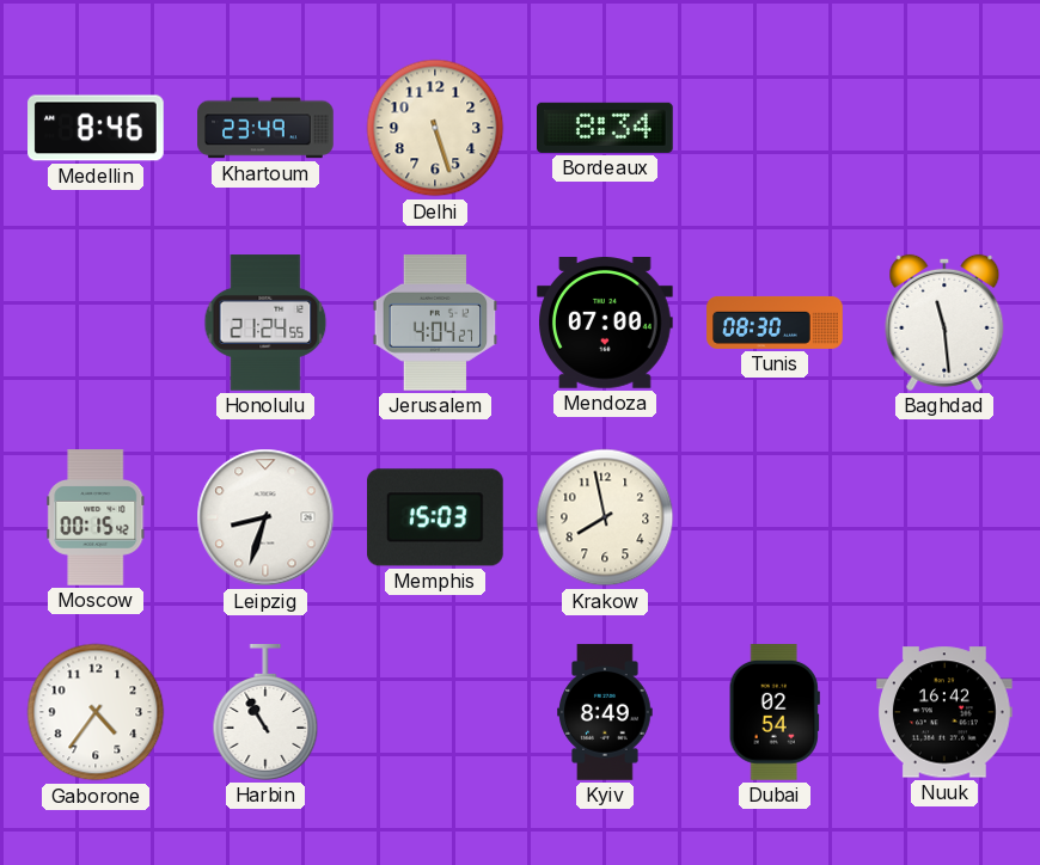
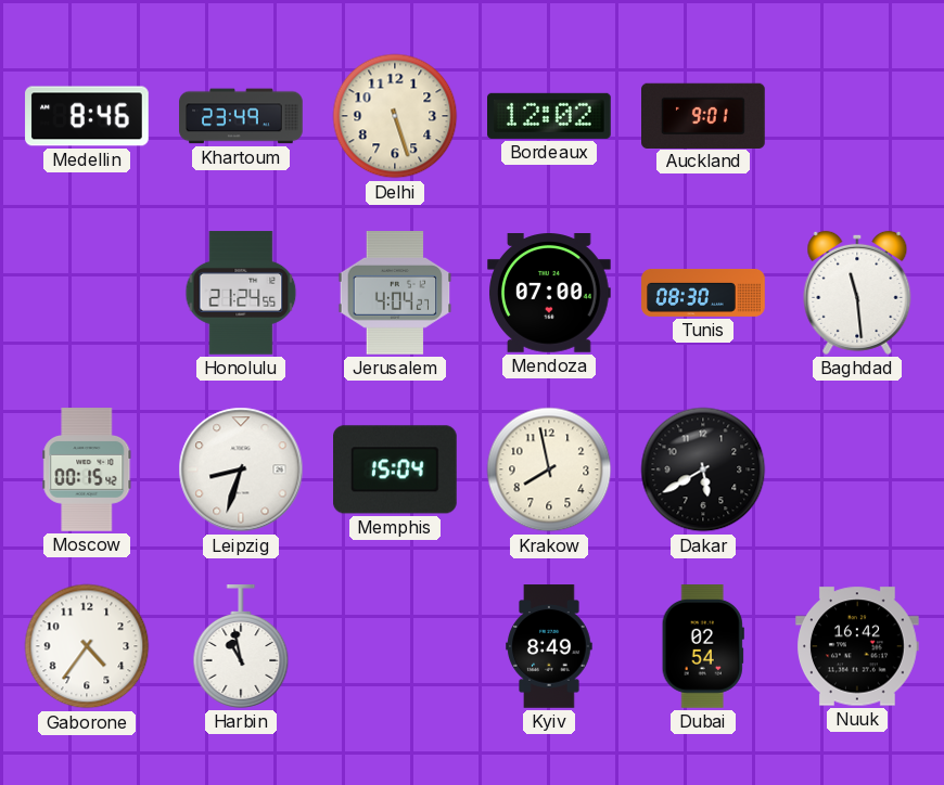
Bordeaux: 8:34 -> 12:02 (550, 116)
Auckland: none -> 9:01 (704, 115)
Memphis: 15:03 -> 15:04 (396, 469)
Dakar: none -> 5:40 (703, 469)
Harbin: 10:55 -> 10:58 (241, 646)
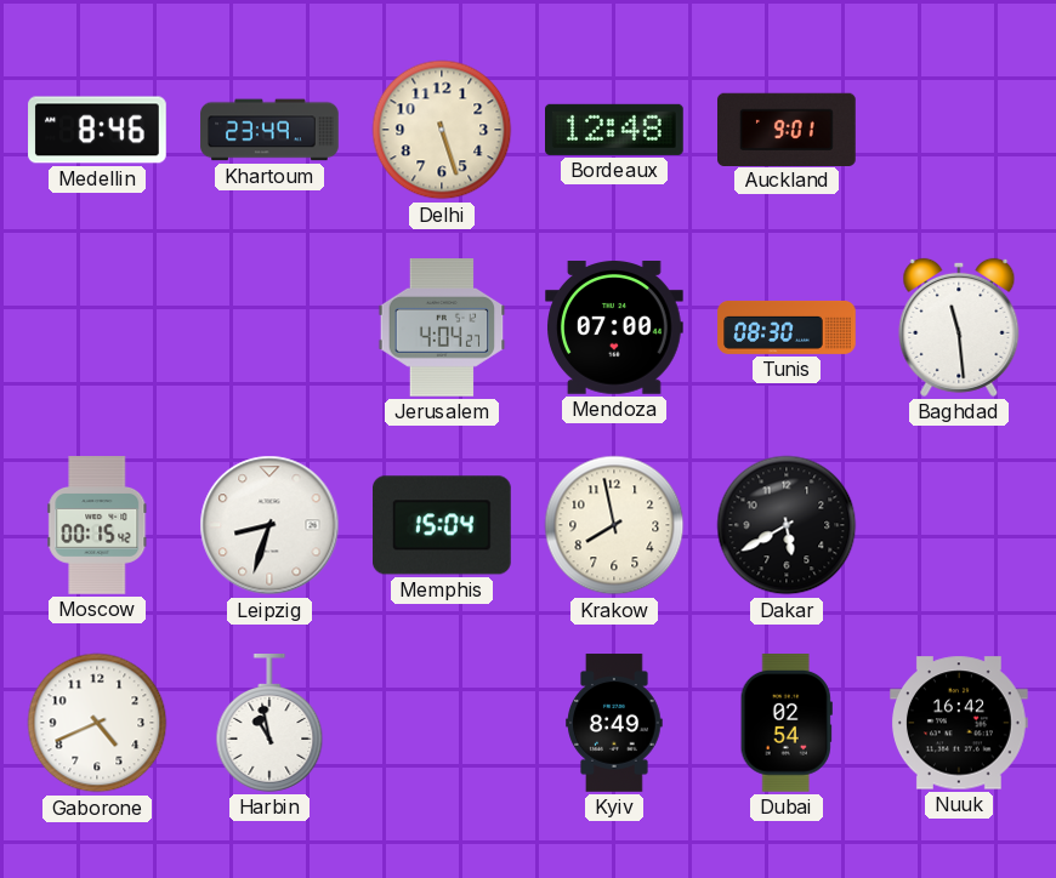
Bordeaux: 12:02 -> 12:48 (615, 130)
Honolulu: 21:24 -> none (241, 293)
Gaborone: 4:36 -> 4:41 (97, 723)
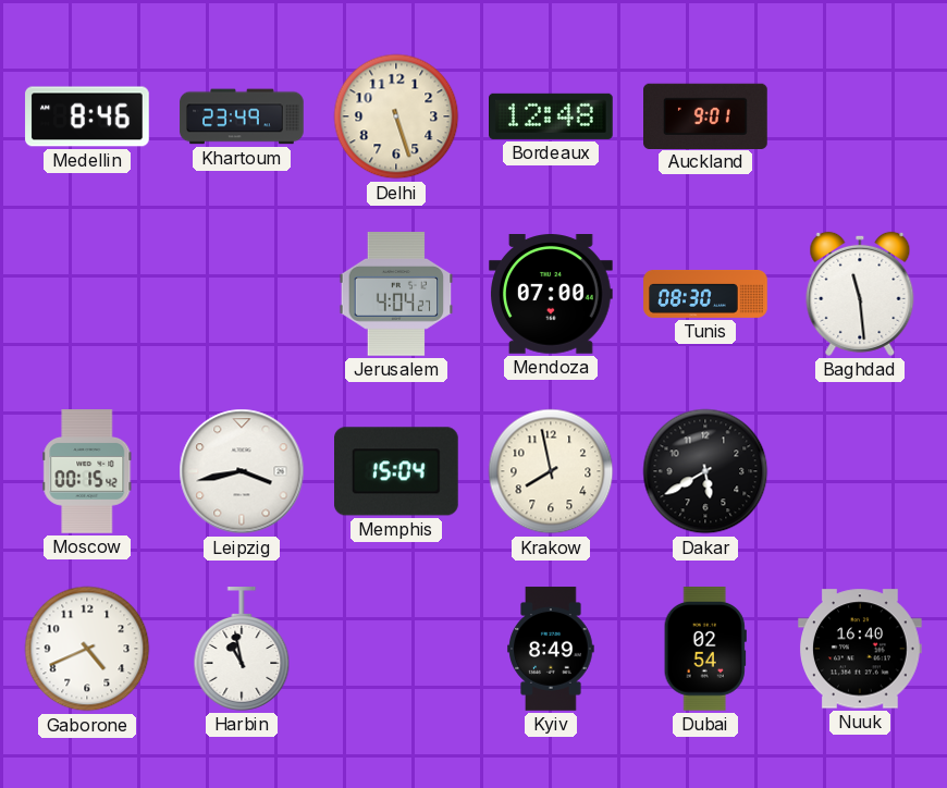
Leipzig: 8:33 -> 3:43 (242, 471)
Nuuk: 16:42 -> 16:40 (861, 649)
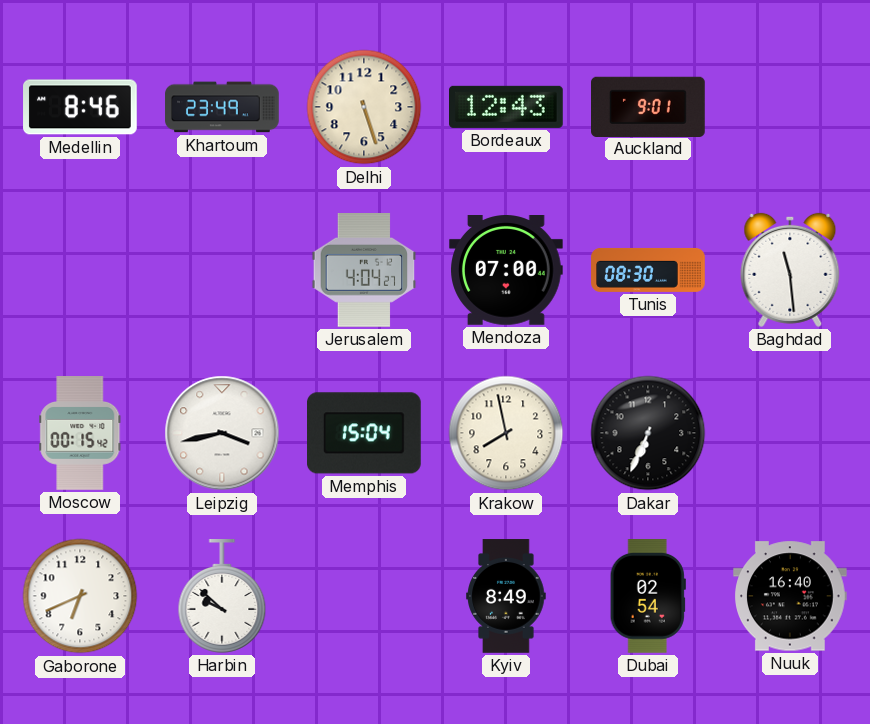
Bordeaux: 12:48 -> 12:43 (507, 107)
Dakar: 5:40 -> 6:34 (648, 433)
Gaborone: 4:41 -> 6:41 (80, 596)
Harbin: 10:58 -> 9:52 (222, 596)
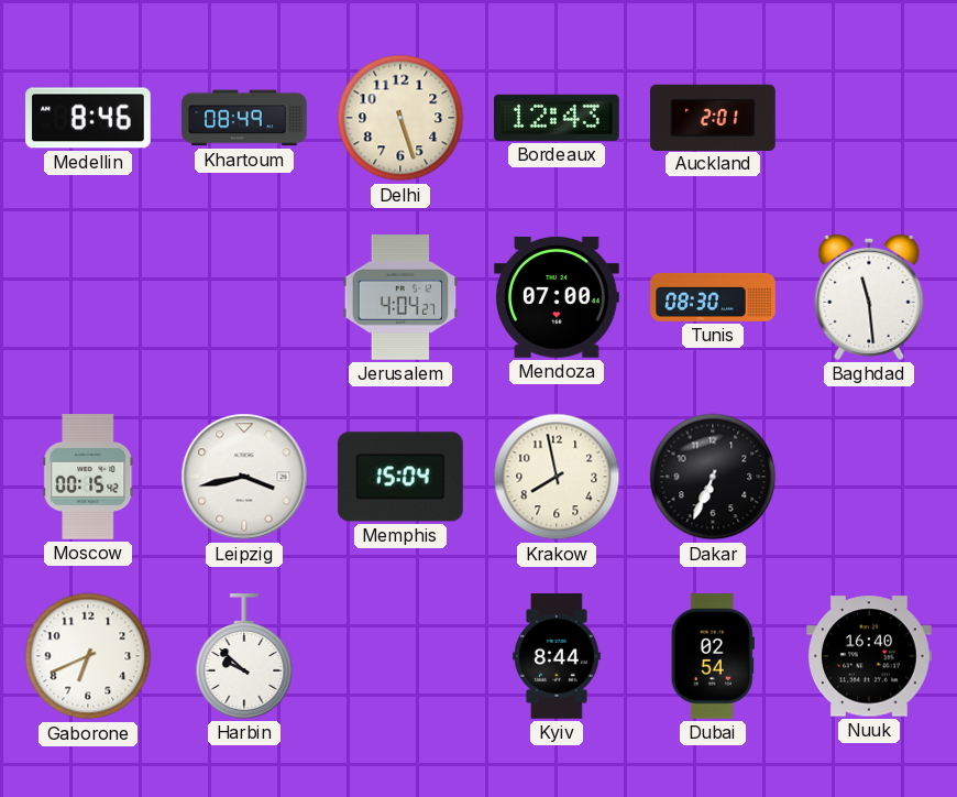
Khartoum: 23:49 -> 08:49 (244, 118)
Auckland: 9:01 -> 2:01 (714, 117)
Kyiv: 8:49 -> 8:44 (557, 656)
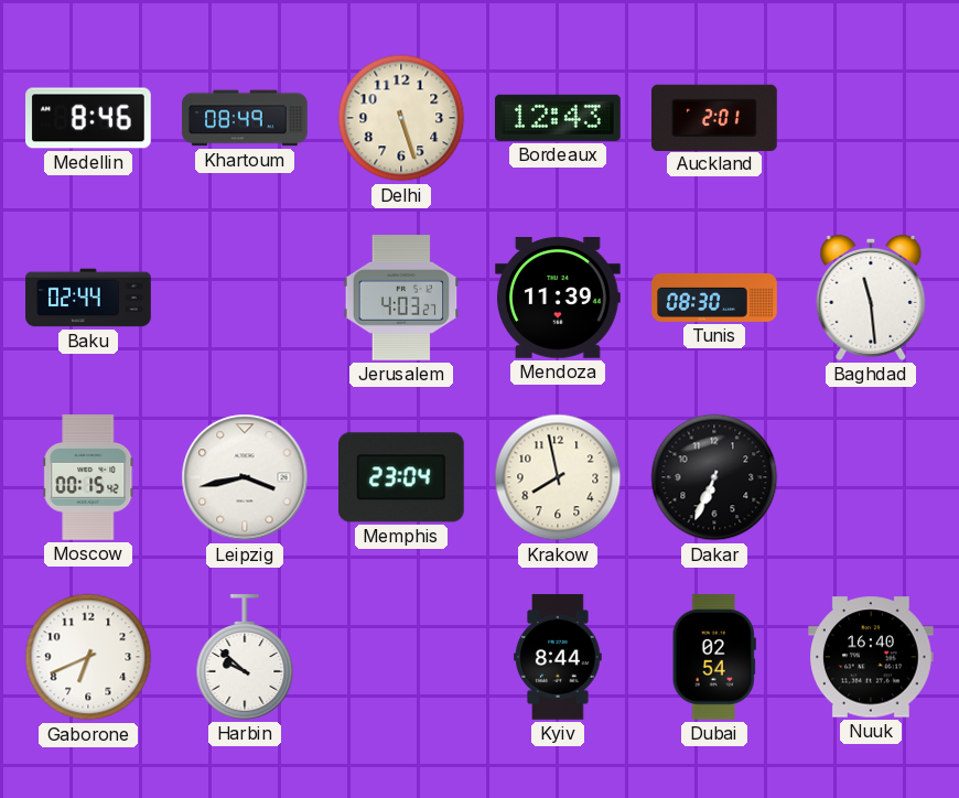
Baku: none -> 02:44 (88, 298)
Jerusalem: 4:04 -> 4:03 (401, 299)
Mendoza: 07:00 -> 11:39 (559, 299)
Memphis: 15:04 -> 23:04 (402, 477)
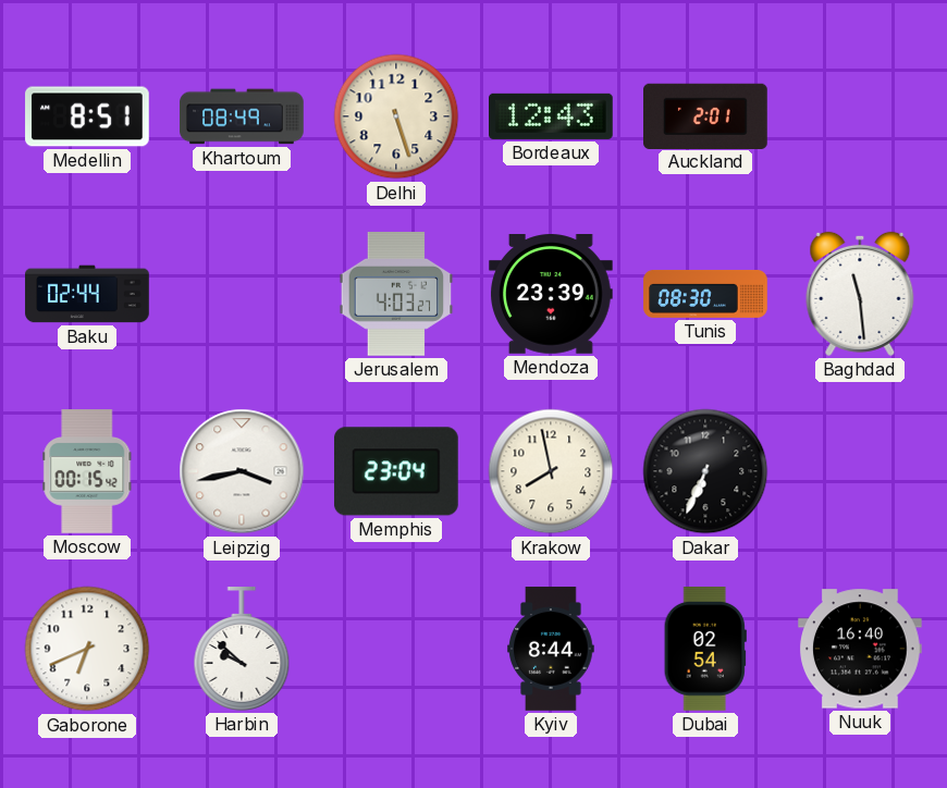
Medellin: 8:46 -> 8:51 (87, 116)
Mendoza: 11:39 -> 23:39 (552, 295)
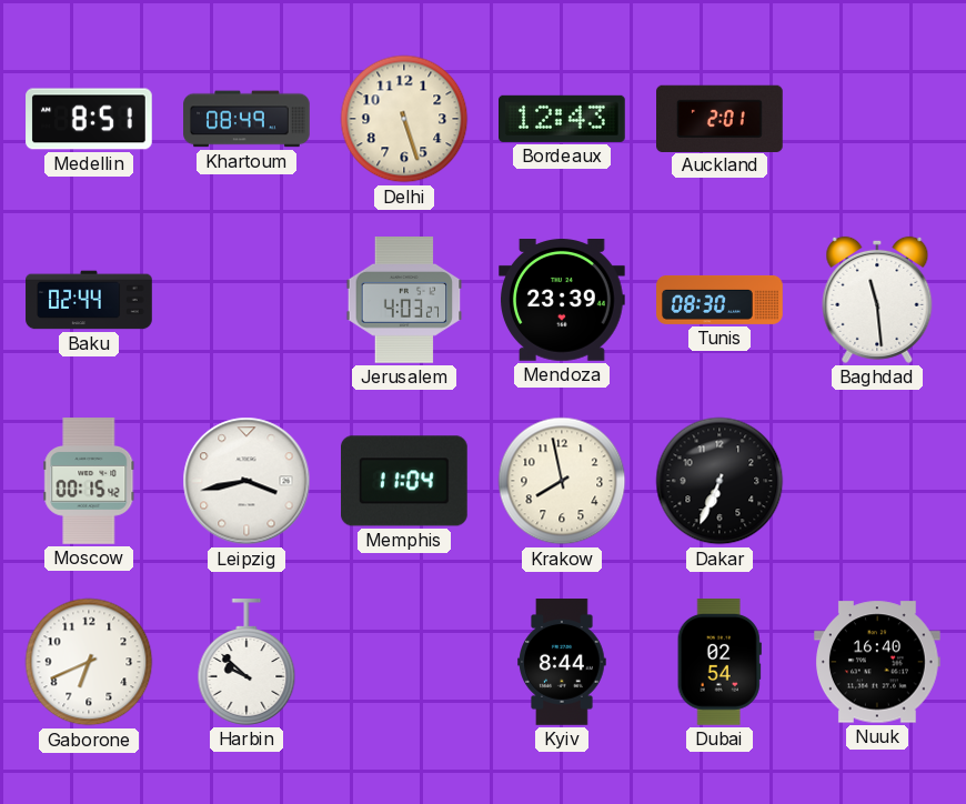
Memphis: 23:04 -> 11:04 (405, 481)
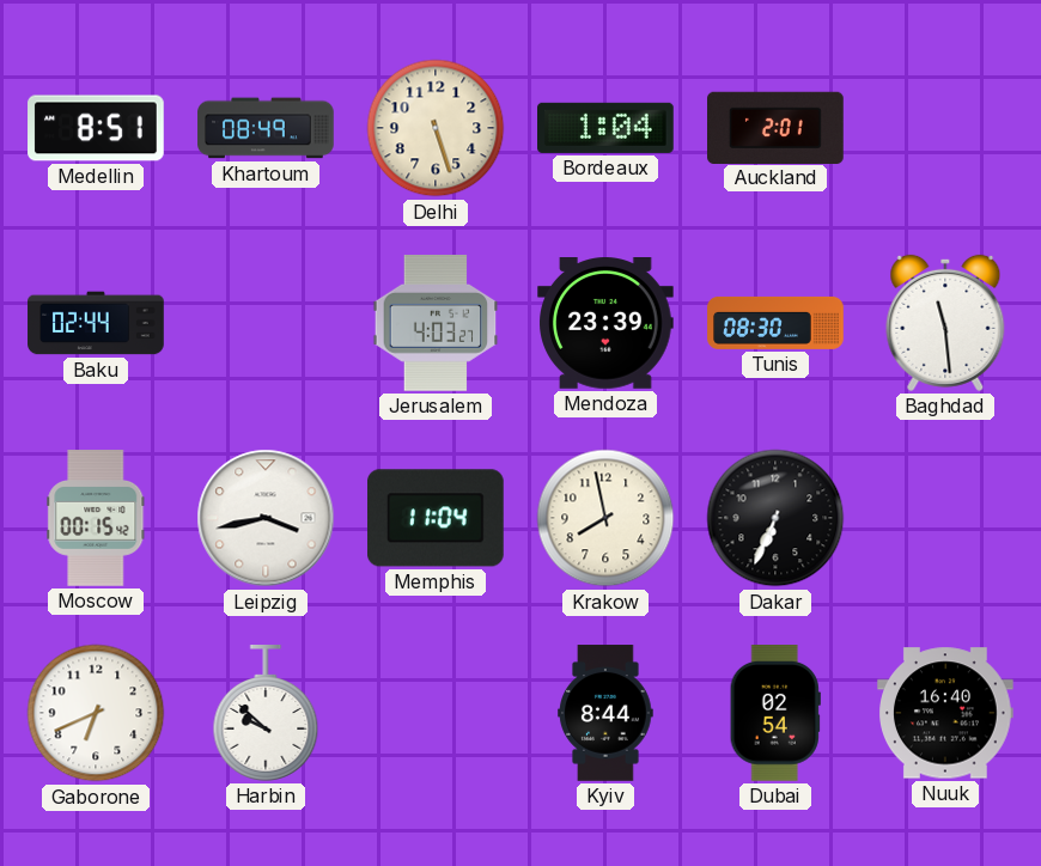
Bordeaux: 12:43 -> 1:04 (607, 128)
